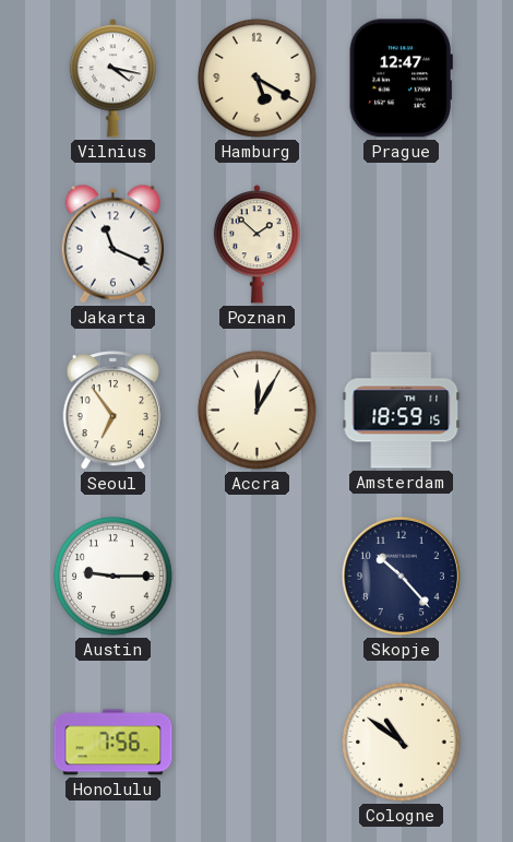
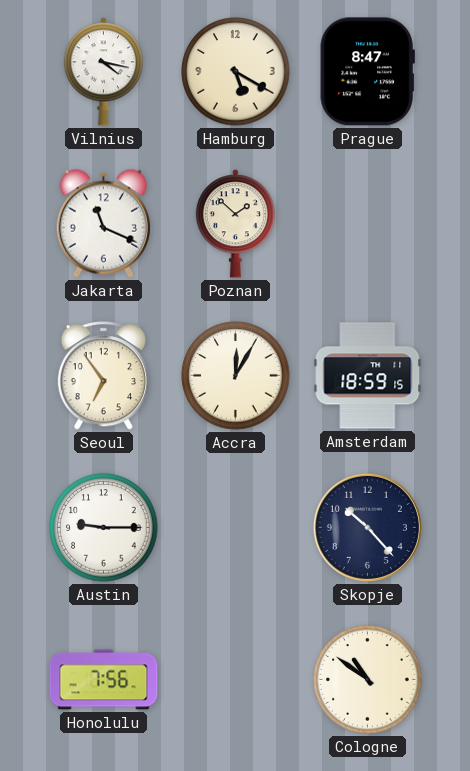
Prague: 12:47 -> 8:47 (367, 72)
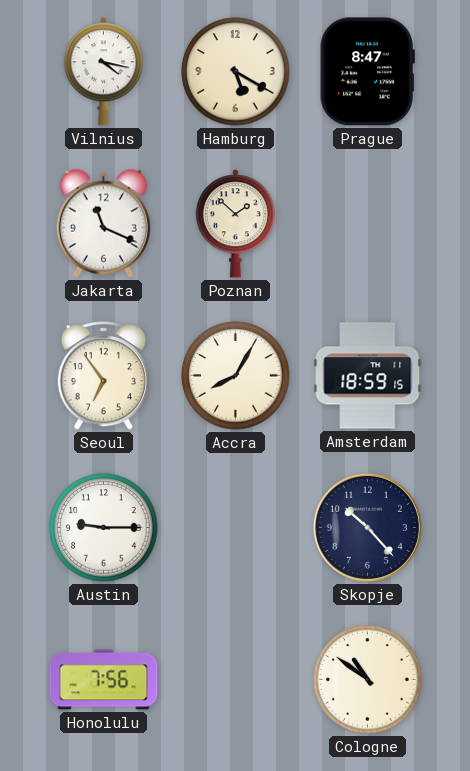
Accra: 12:05 -> 8:05 (236, 376)
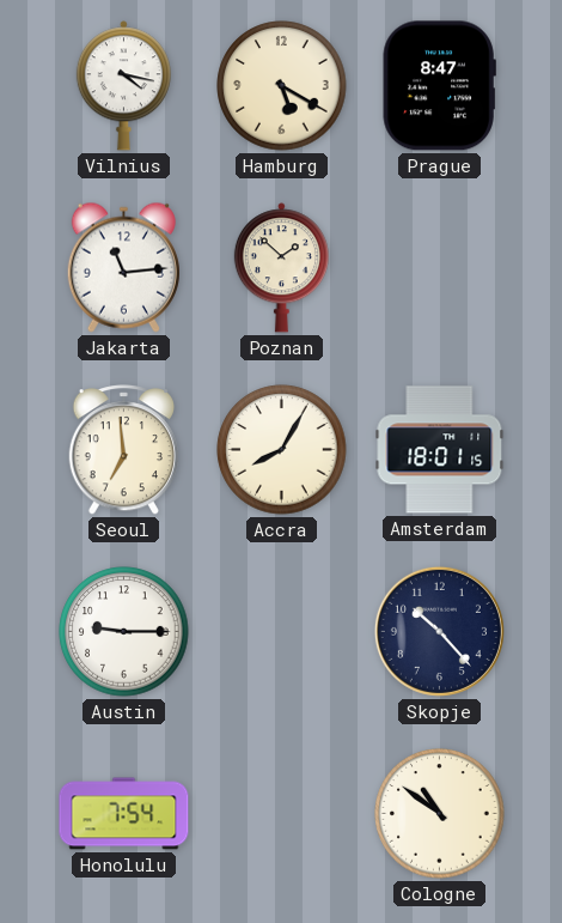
Jakarta: 11:19 -> 11:14 (123, 267)
Seoul: 6:54 -> 6:59 (123, 450)
Amsterdam: 18:59 -> 18:01 (440, 450)
Honolulu: 7:56 -> 7:54 (124, 814)
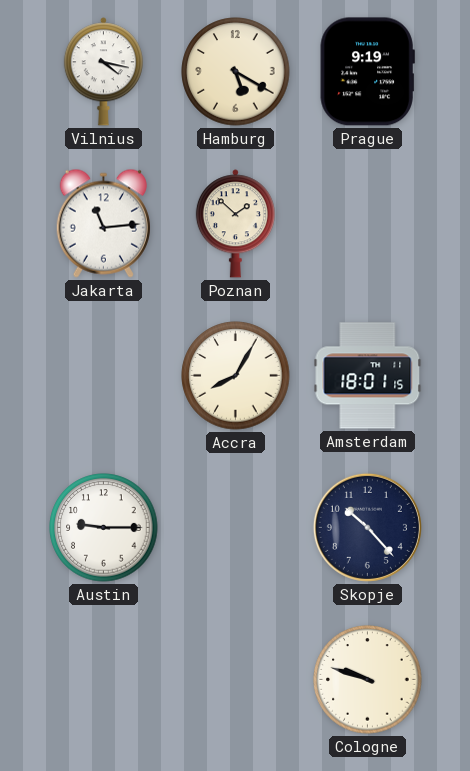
Prague: 8:47 -> 9:19 (367, 72)
Seoul: 6:59 -> none (123, 450)
Honolulu: 7:54 -> none (124, 814)
Cologne: 10:51 -> 9:48 (368, 680)
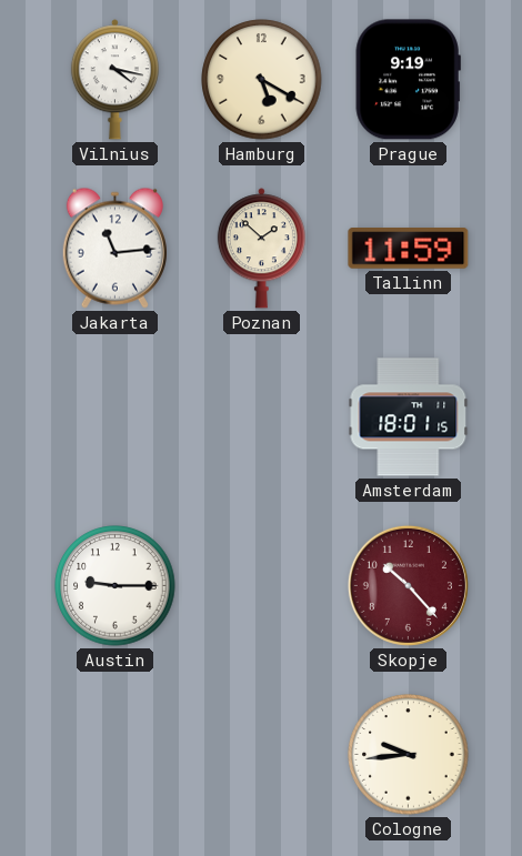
Tallinn: none -> 11:59 (409, 249)
Accra: 8:05 -> none (236, 376)
Skopje dial: navy -> burgundy (408, 585)
Cologne: 9:48 -> 9:44 (409, 755)
